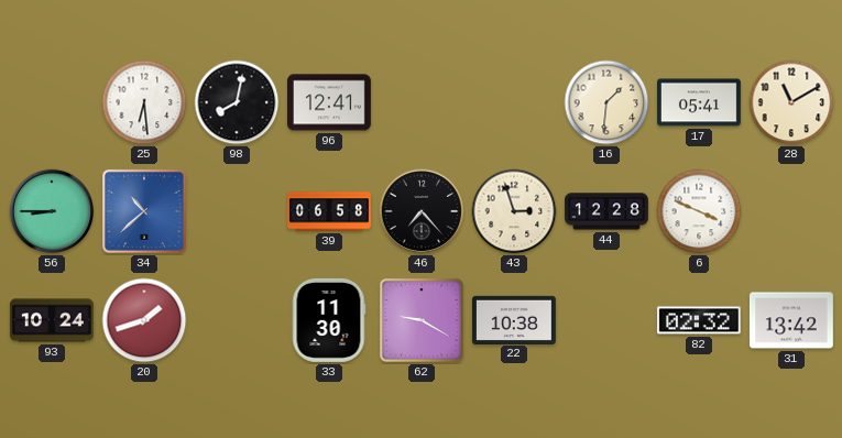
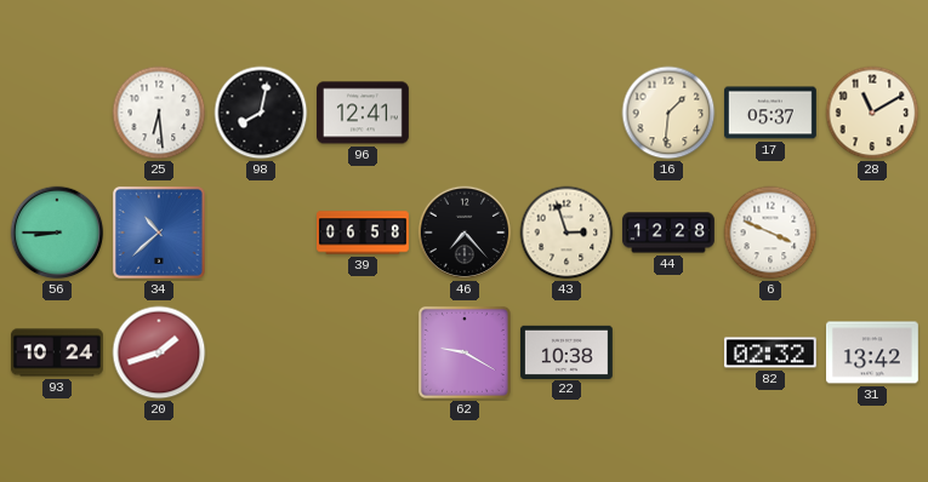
17: 05:41 -> 05:37 (772, 113)
33: 11:30 -> none (329, 320)
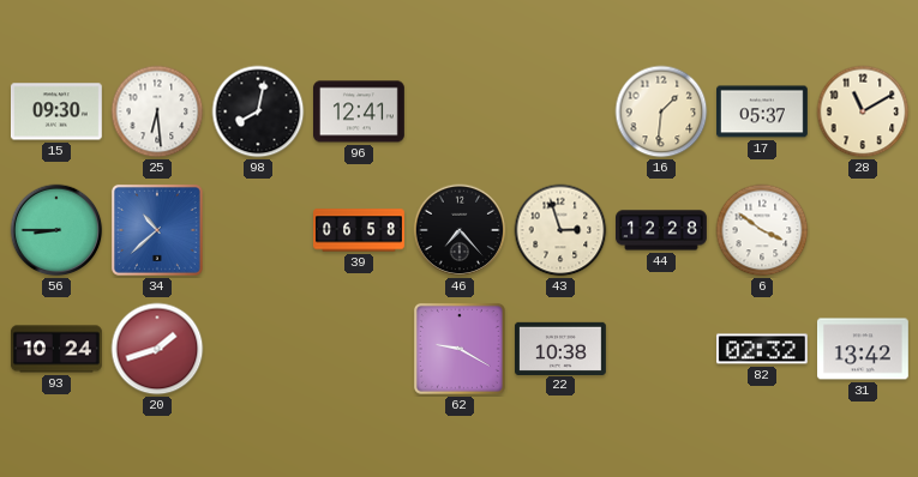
15: none -> 09:30 (56, 111)
6: 3:49 -> 3:51 (762, 230)
